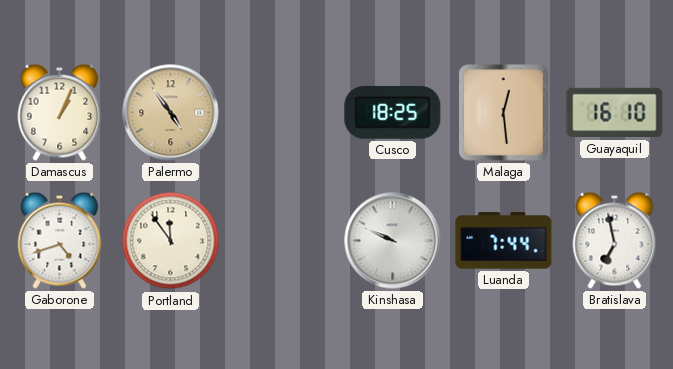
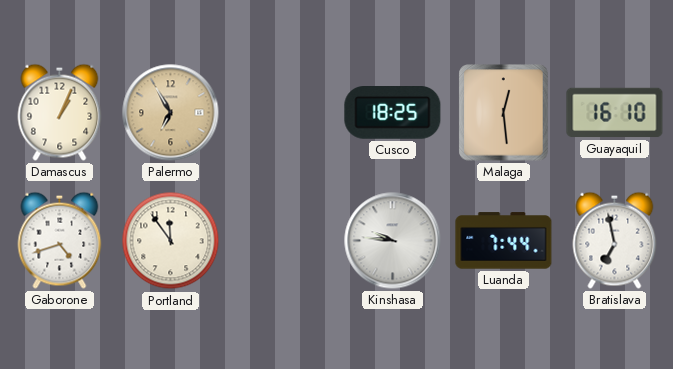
Palermo: 4:54 -> 6:55 (171, 113)
Kinshasa: 9:49 -> 9:46 (393, 241)
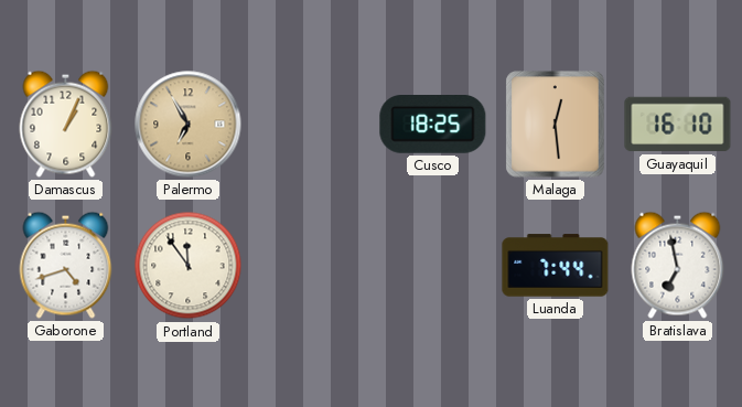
Kinshasa: 9:46 -> none (393, 241)
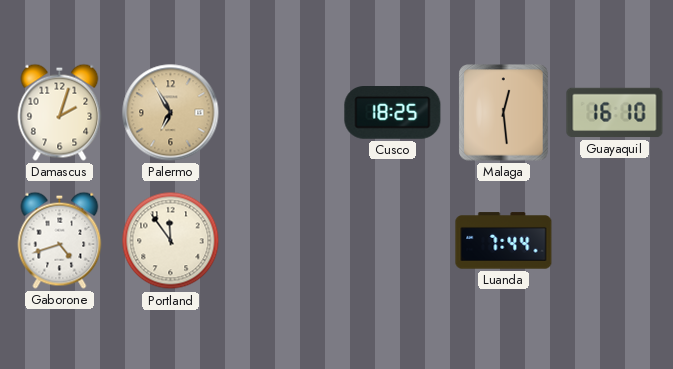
Damascus: 1:04 -> 2:03 (60, 112)
Bratislava: 6:58 -> none (678, 265)
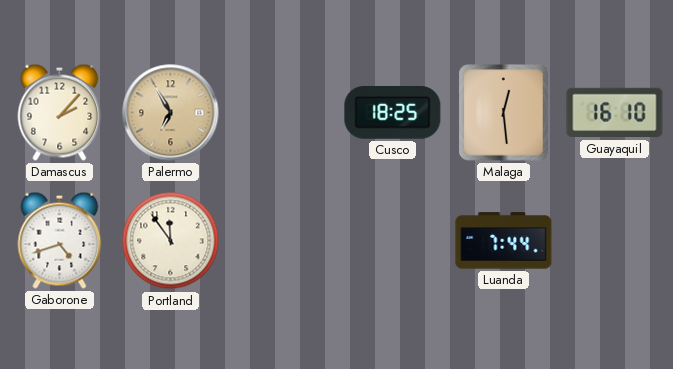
Damascus: 2:03 -> 2:07 (60, 112)
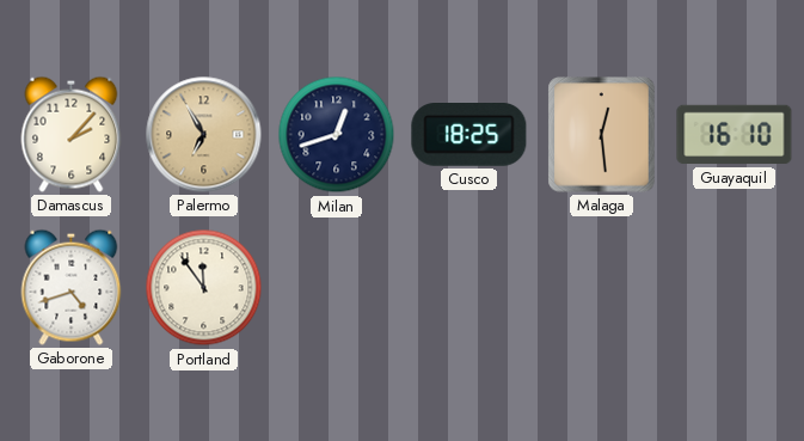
Milan: none -> 12:42 (337, 135)
Luanda: 7:44 -> none (504, 241)
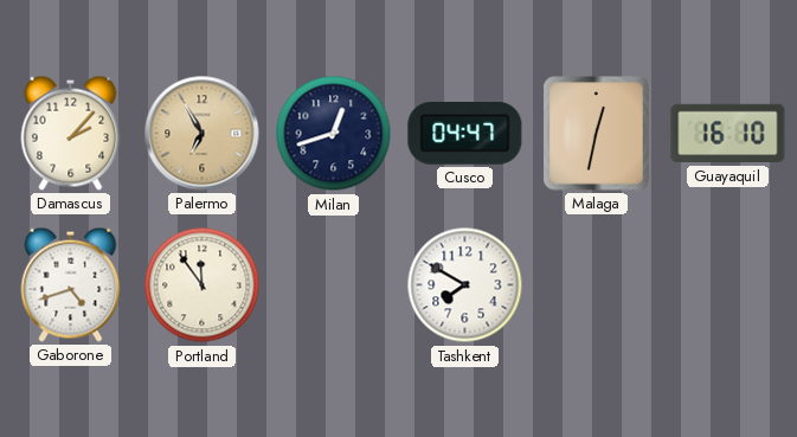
Cusco: 18:25 -> 04:47 (465, 134)
Malaga: 12:29 -> 12:32 (597, 134)
Tashkent: none -> 7:50 (465, 285)
